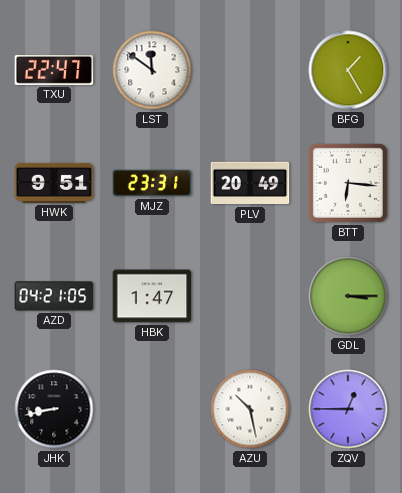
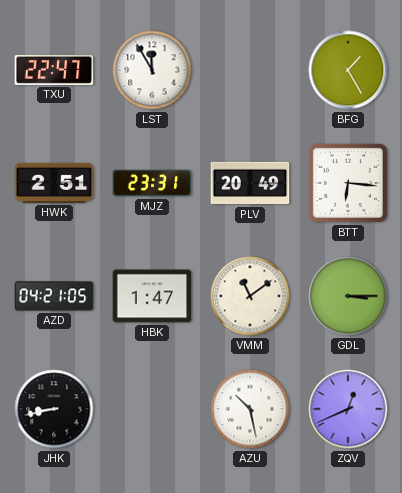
LST: 11:51 -> 11:55 (152, 70)
HWK: 9:51 -> 2:51 (54, 183)
VMM: none -> 11:09 (250, 296)
ZQV: 12:45 -> 12:41 (348, 409)
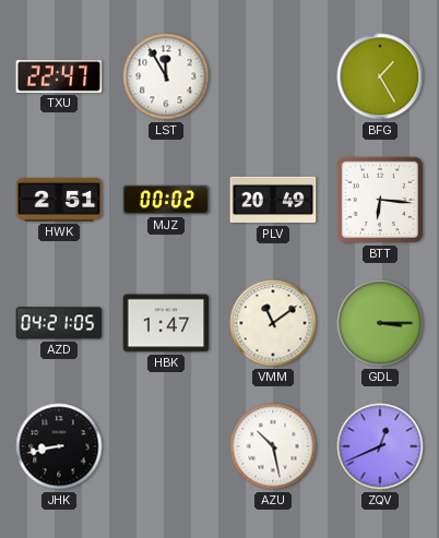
MJZ: 23:31 -> 00:02 (166, 200)
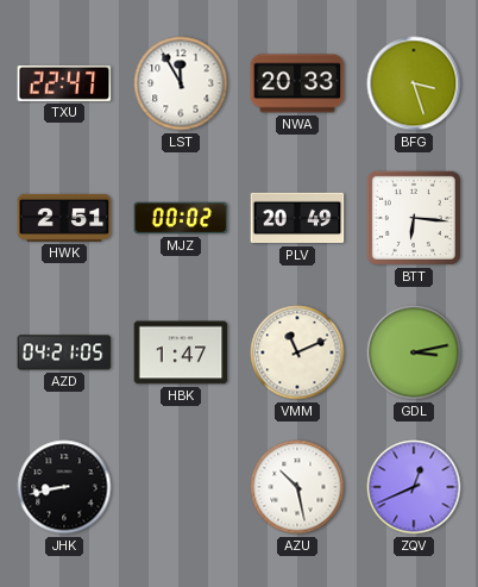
NWA: none -> 20:33 (297, 83)
BFG: 1:25 -> 3:27 (414, 83)
VMM: 11:09 -> 11:11 (297, 352)
GDL: 3:15 -> 3:13 (414, 352)
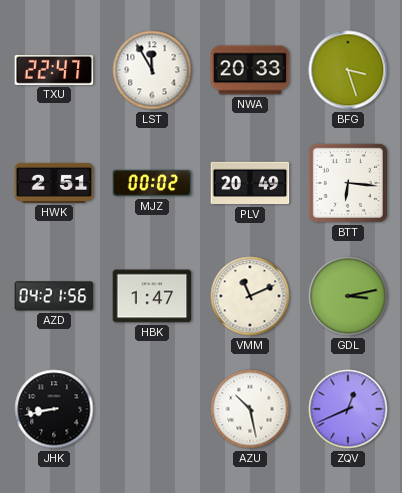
AZD: 04:21:05 -> 04:21:56 (54, 296)
